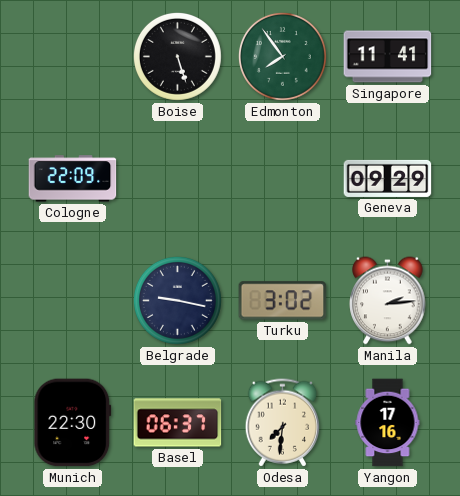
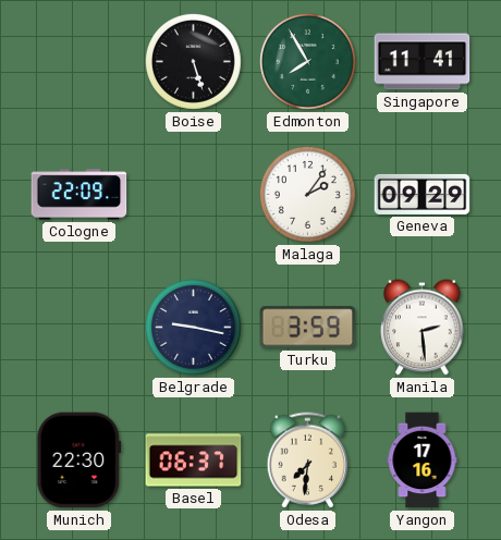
Edmonton: 7:54 -> 7:55 (307, 61)
Malaga: none -> 2:06 (307, 194)
Turku: 3:02 -> 3:59 (308, 328)
Manila: 2:14 -> 2:29 (423, 328)
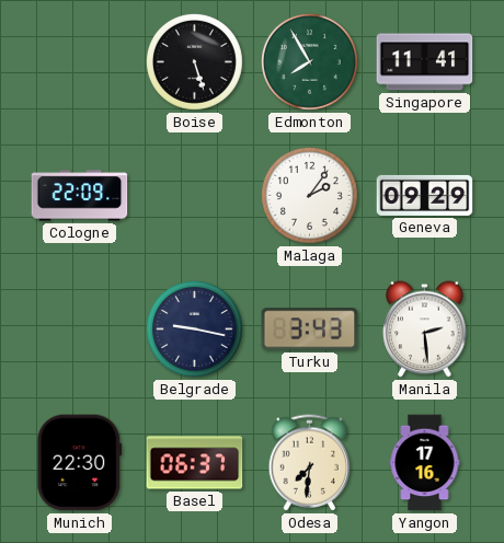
Turku: 3:59 -> 3:43 (310, 330)
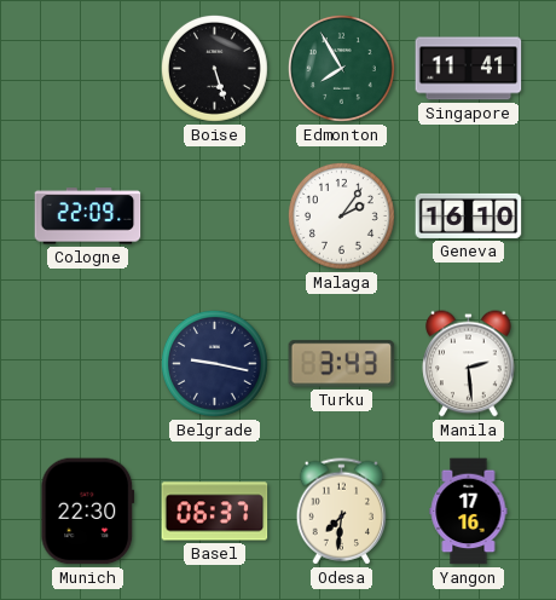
Geneva: 09:29 -> 16:10 (469, 215)
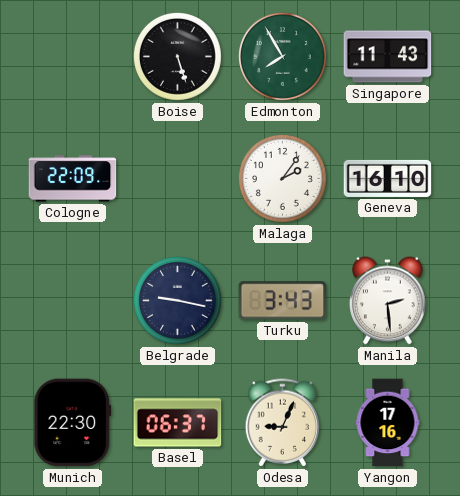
Singapore: 11:41 -> 11:43 (388, 57)
Odesa: 7:31 -> 9:04 (283, 423)
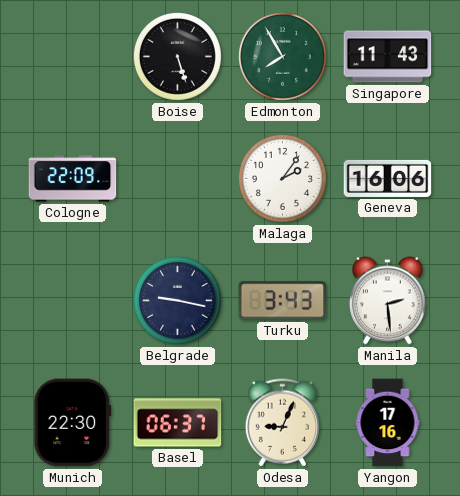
Geneva: 16:10 -> 16:06 (388, 178)
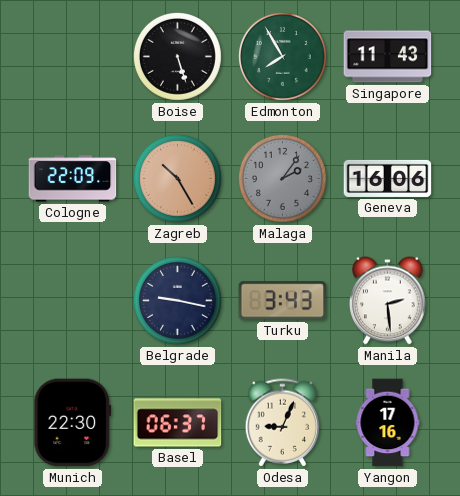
Zagreb: none -> 10:25 (177, 178)
Malaga dial: white -> grey (282, 178)
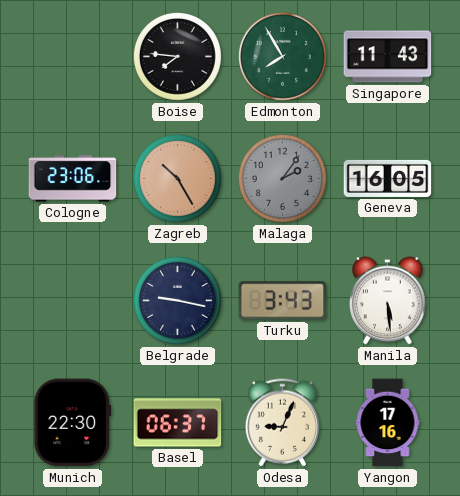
Boise: 5:27 -> 7:46 (177, 56)
Cologne: 22:09 -> 23:06 (73, 179)
Geneva: 16:06 -> 16:05 (388, 178)
Manila: 2:29 -> 5:29 (388, 301)
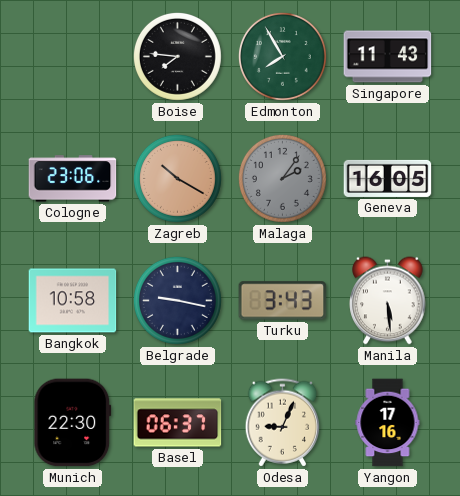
Zagreb: 10:25 -> 10:20 (177, 178)
Bangkok: none -> 10:58 (73, 301)
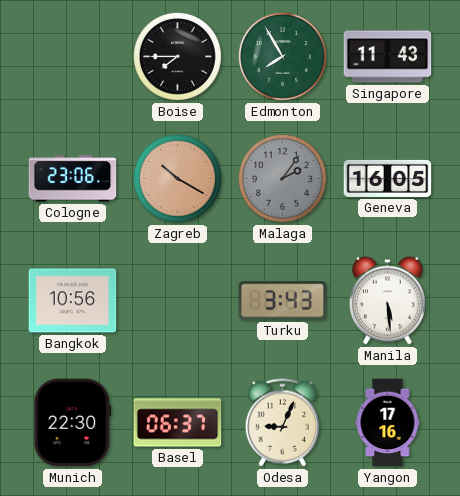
Boise: 7:46 -> 7:45 (177, 56)
Bangkok: 10:58 -> 10:56 (73, 301)
Belgrade: 9:17 -> none (177, 300)
